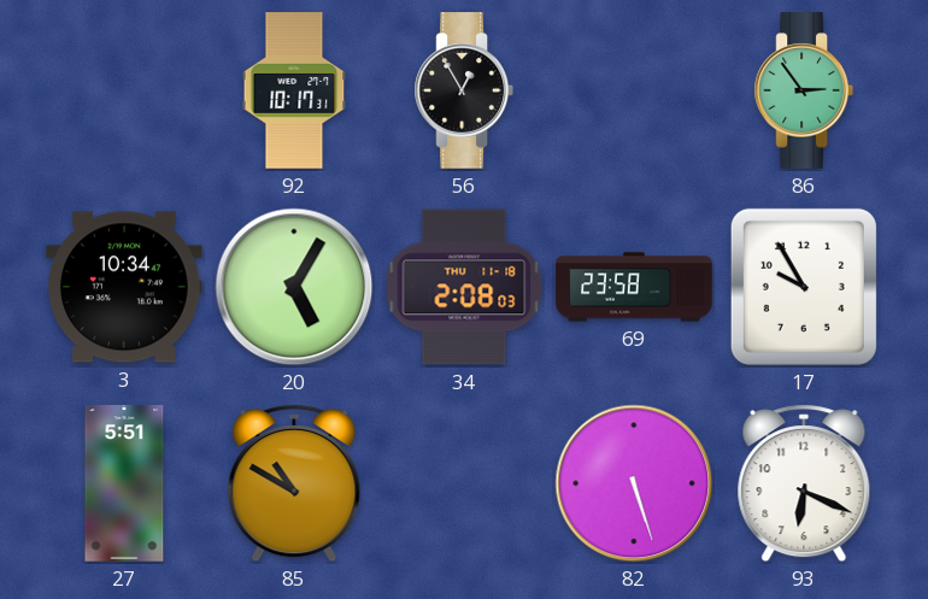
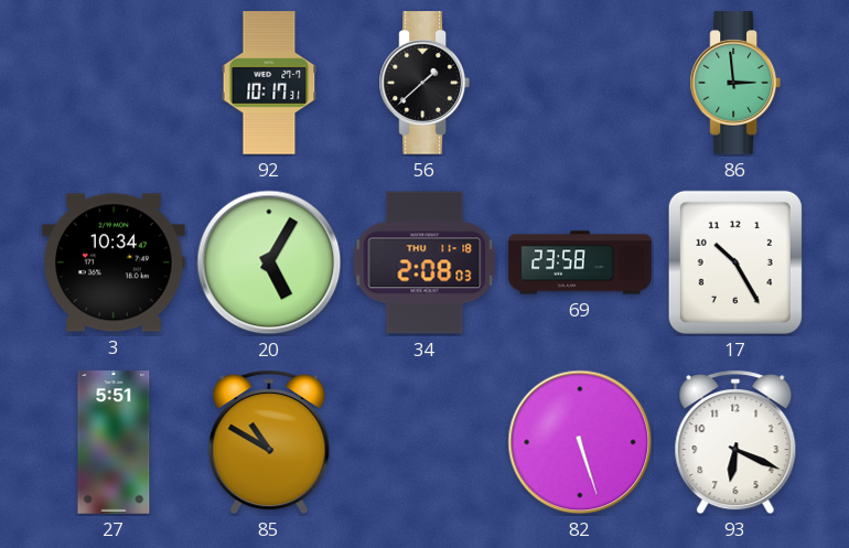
56: 12:55 -> 1:38 (423, 83)
86: 2:54 -> 2:59 (734, 83)
17: 9:55 -> 10:25 (735, 262)
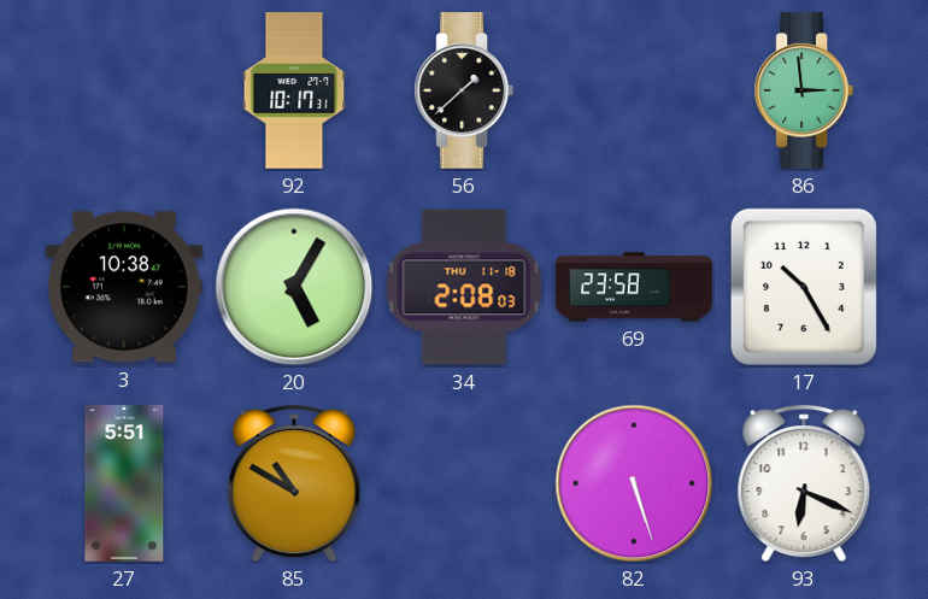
3: 10:34 -> 10:38 (124, 287)
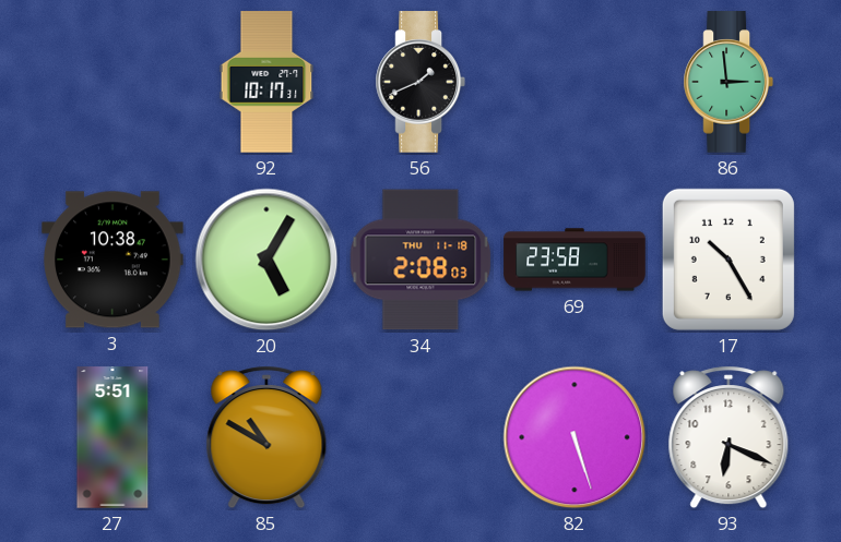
56: 1:38 -> 1:41 (419, 82)
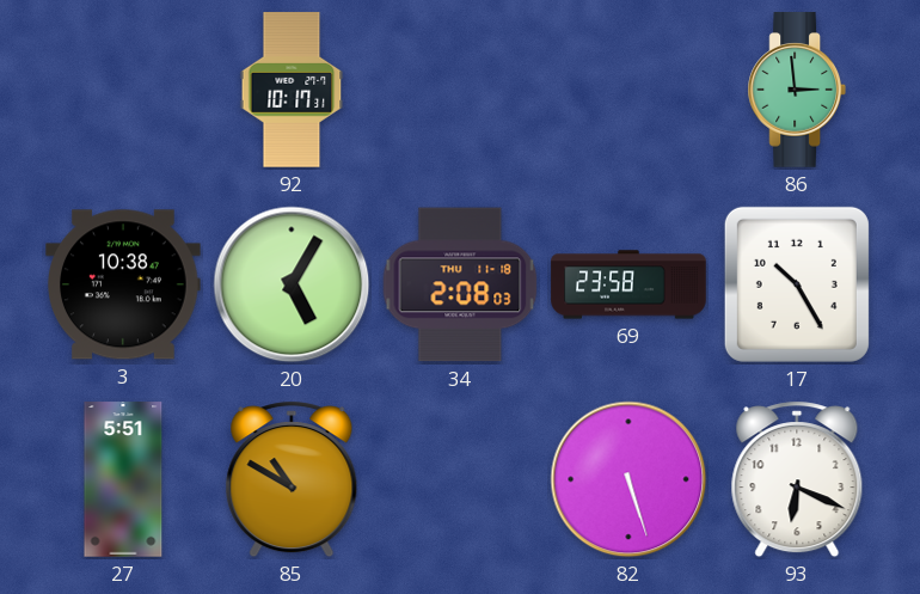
56: 1:41 -> none (419, 82)
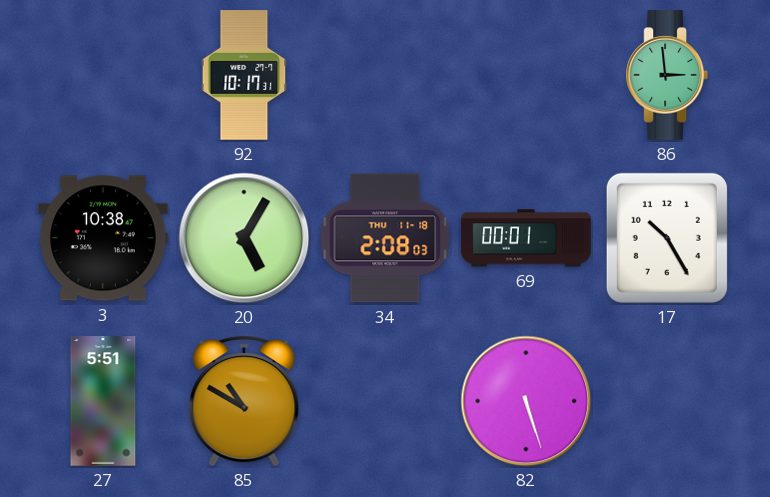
69: 23:58 -> 00:01 (526, 238)
93: 6:19 -> none (797, 479)
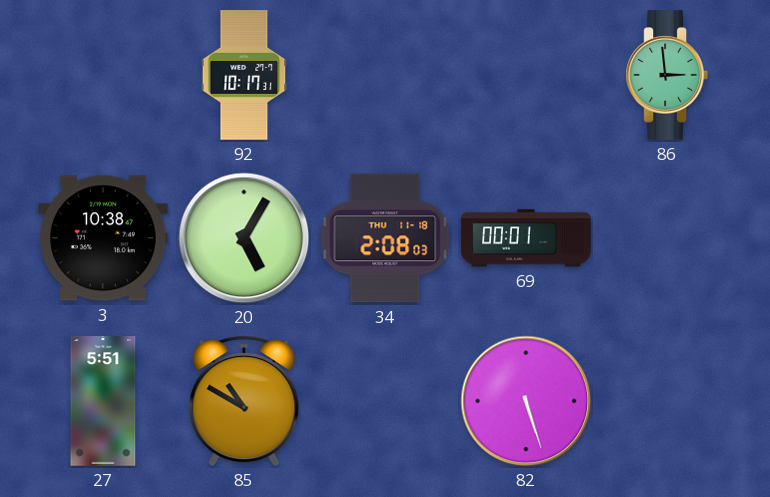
17: 10:25 -> none (667, 238)
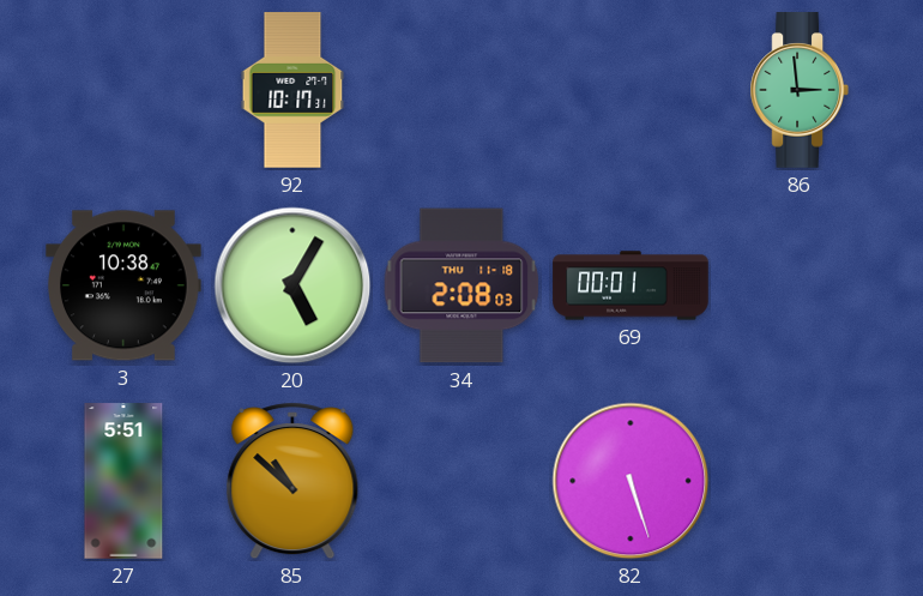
85: 10:50 -> 10:52 (292, 481)
